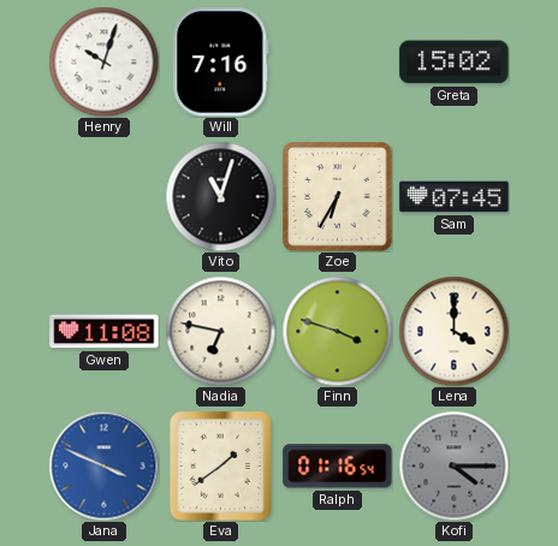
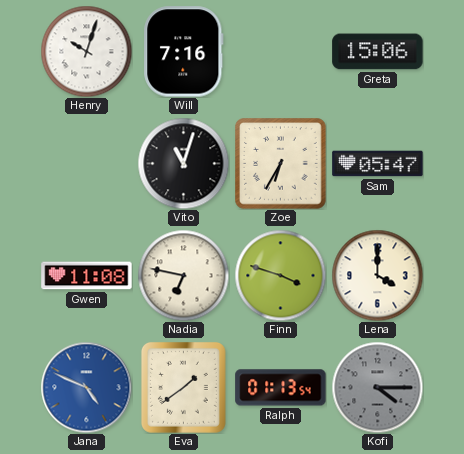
Greta: 15:02 -> 15:06 (378, 52)
Sam: 07:45 -> 05:47 (378, 164)
Jana: 3:49 -> 4:49 (86, 387)
Ralph: 01:16 -> 01:13 (281, 388)
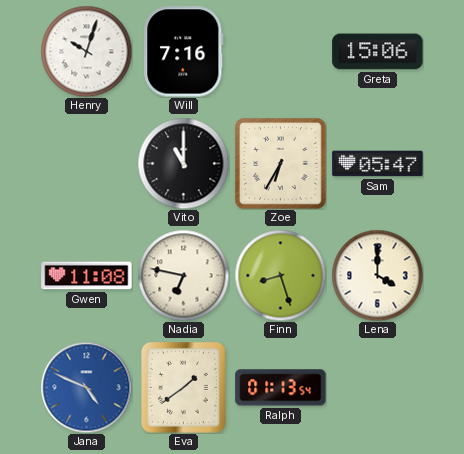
Vito: 11:03 -> 11:00 (183, 163)
Finn: 3:48 -> 8:27 (280, 275)
Kofi: 4:15 -> none (377, 387)
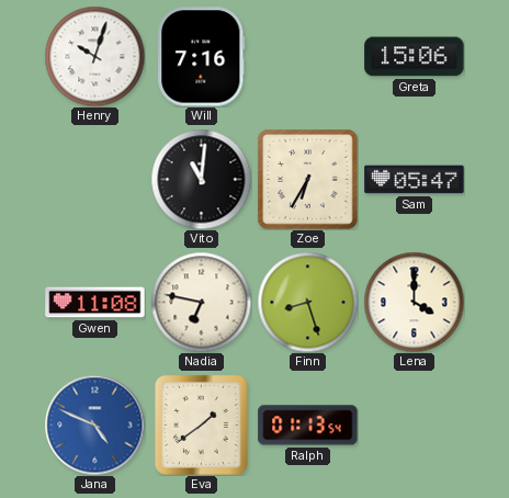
Vito: 11:00 -> 11:01 (201, 179)
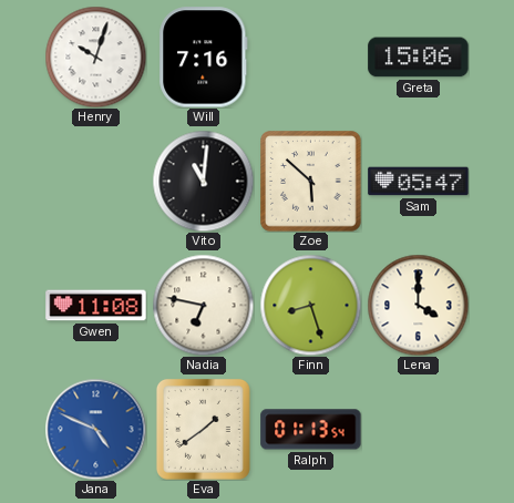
Zoe: 6:35 -> 5:52 (311, 182)
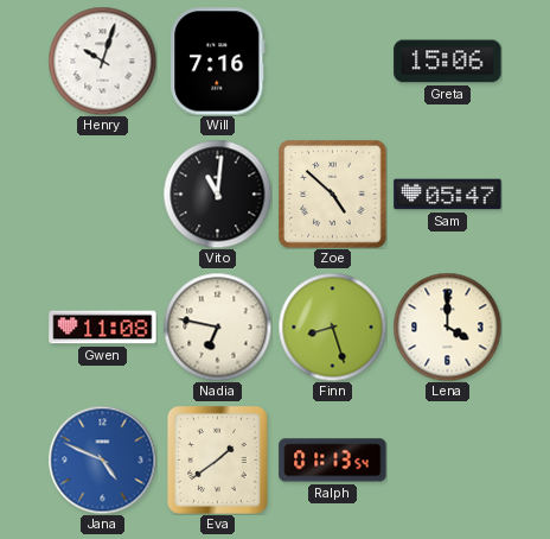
Zoe: 5:52 -> 4:52 (333, 195)
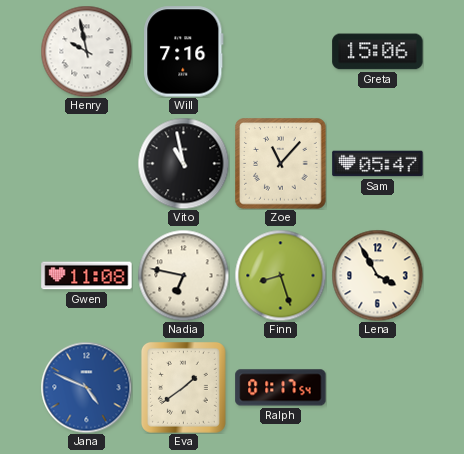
Henry: 10:03 -> 9:58 (86, 51)
Vito: 11:01 -> 10:58 (183, 163)
Zoe: 4:52 -> 11:07 (281, 164)
Lena: 4:00 -> 3:55 (377, 275)
Ralph: 01:13 -> 01:17 (281, 388)
